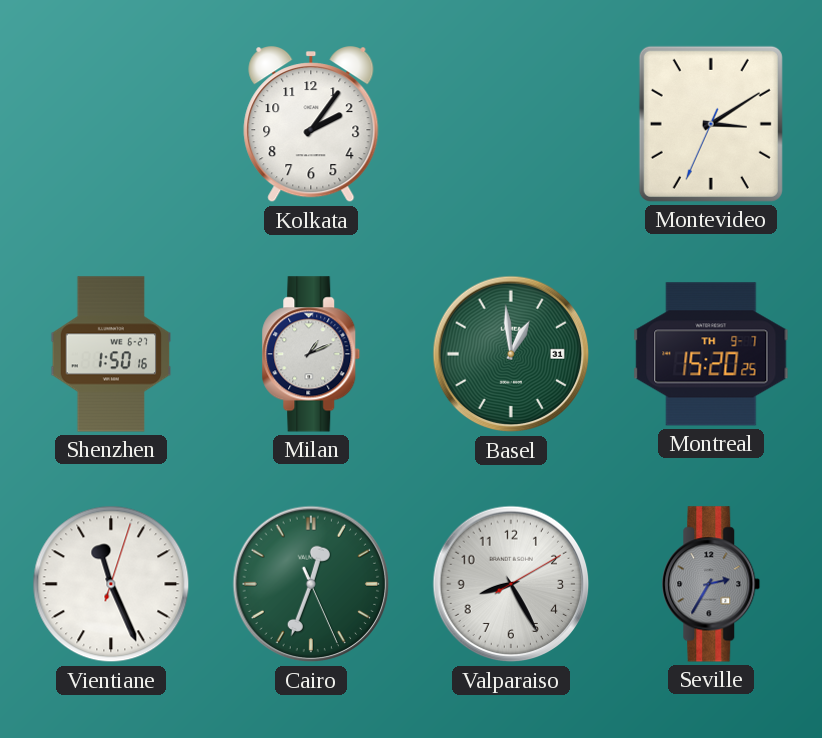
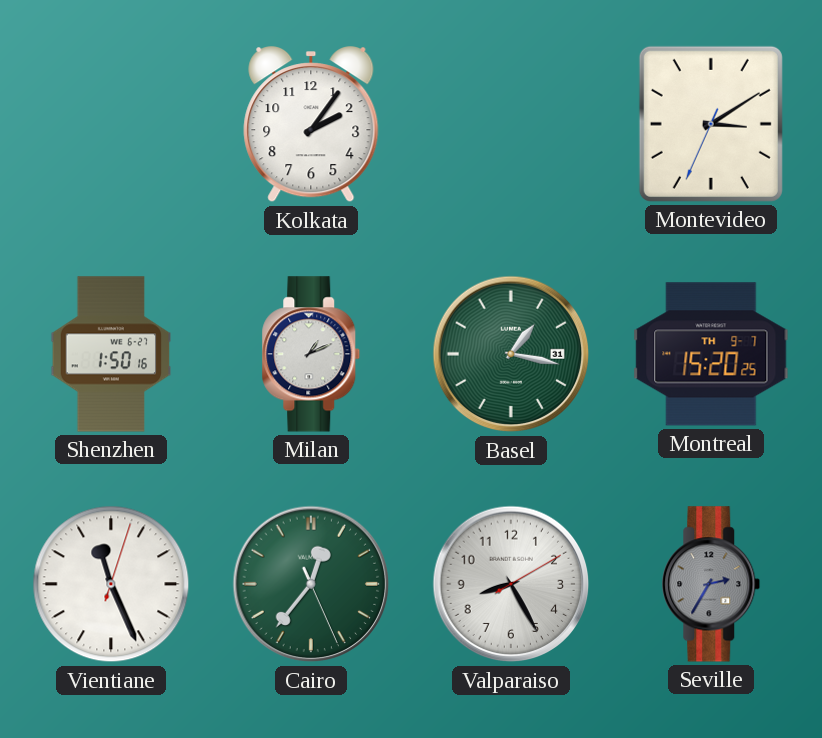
Basel: 12:59 -> 1:17 (511, 354)
Cairo: 12:33 -> 12:36 (311, 584)
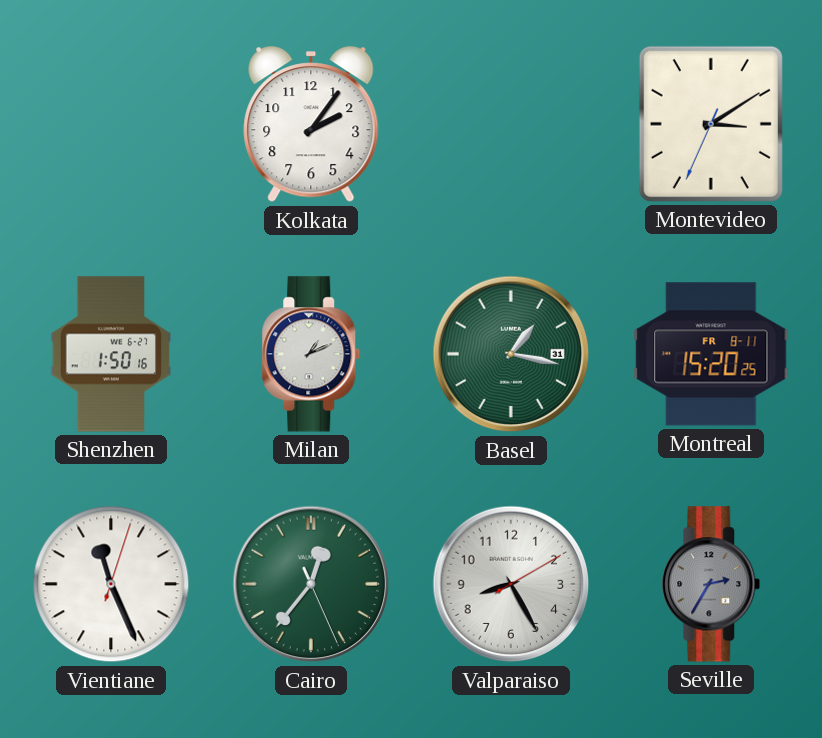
Montreal date: TH 9-7 -> FR 8-11 (711, 354)
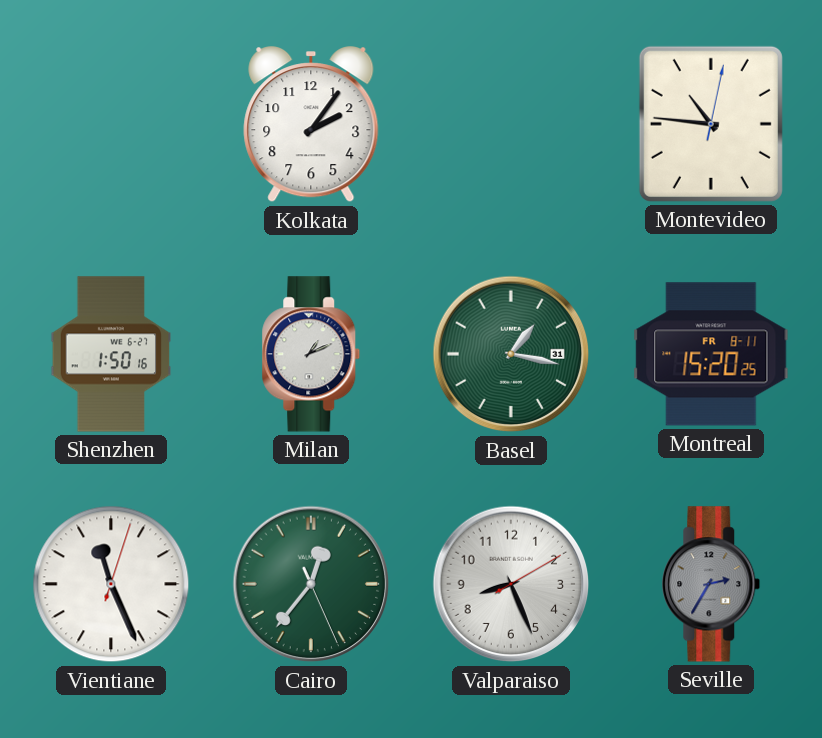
Montevideo: 3:09 -> 10:46 (711, 124)
Valparaiso: 8:25 -> 8:26 (511, 584)
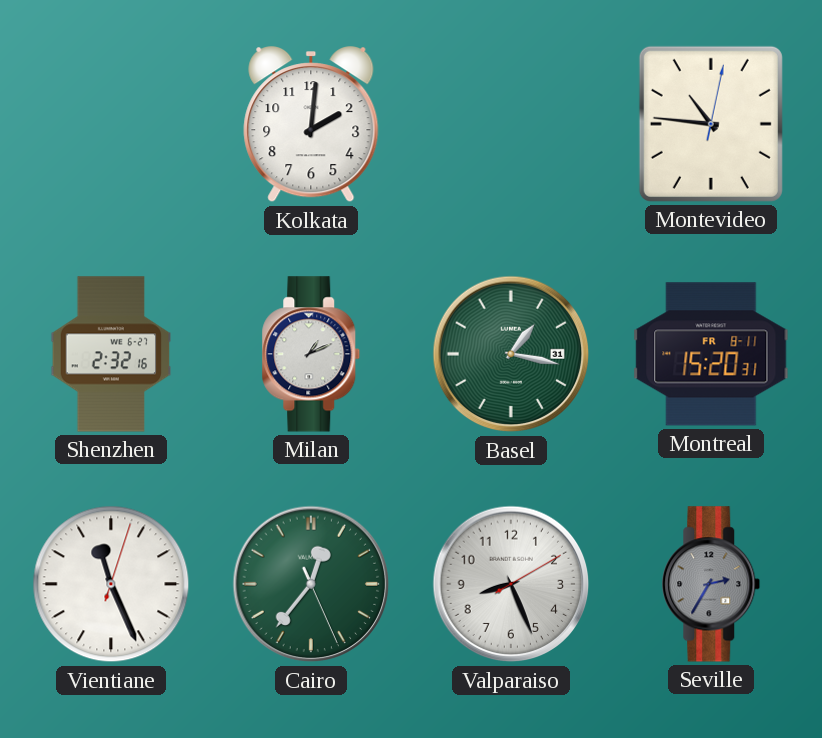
Kolkata: 2:06 -> 2:01 (311, 125)
Shenzhen: 1:50 -> 2:32 (111, 354)
Montreal: 15:20:25 -> 15:20:31 (711, 354)
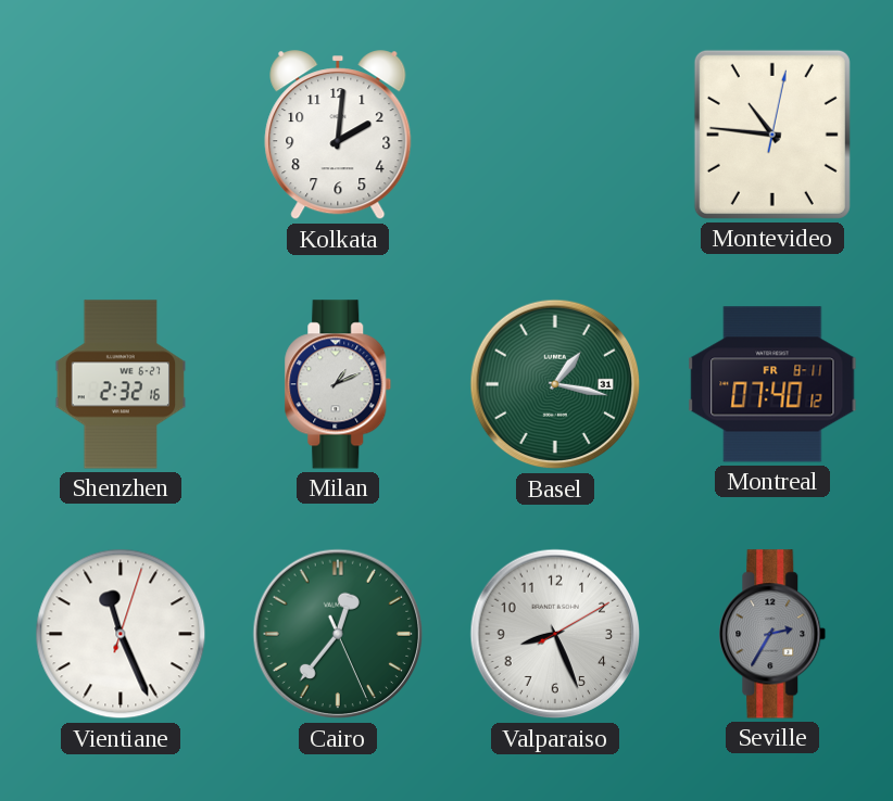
Montreal: 15:20 -> 07:40 (772, 384)
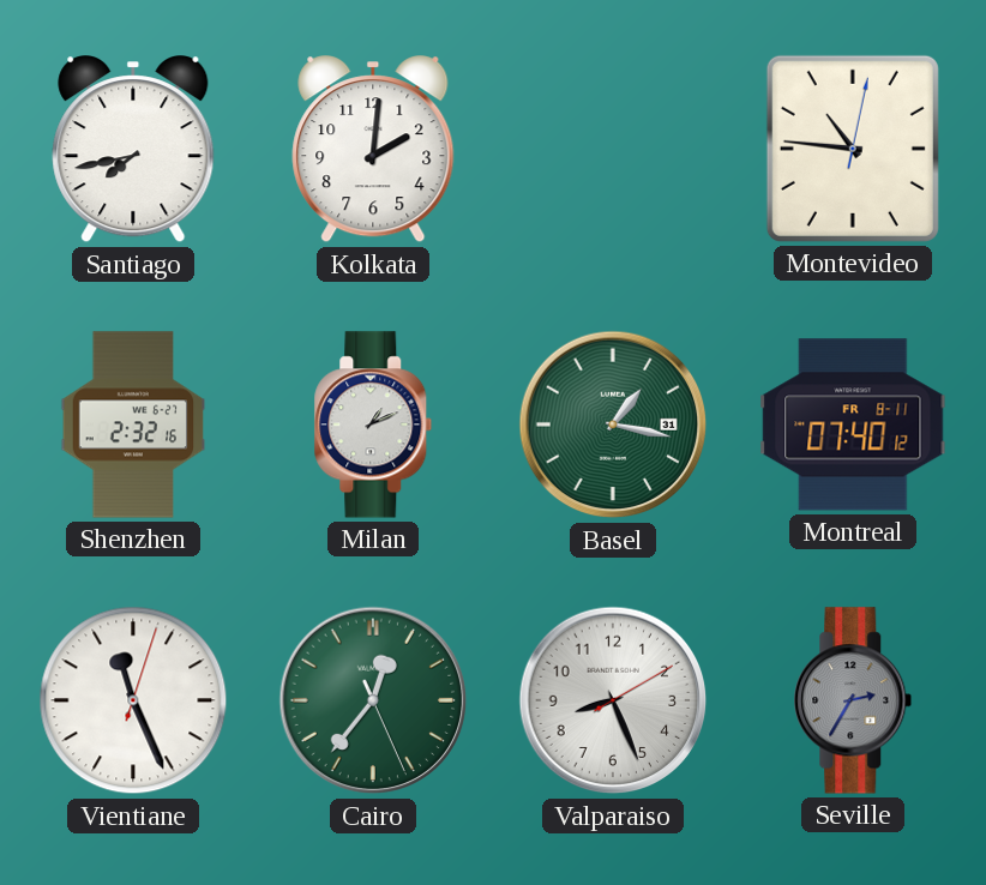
Santiago: none -> 7:43 (133, 150)
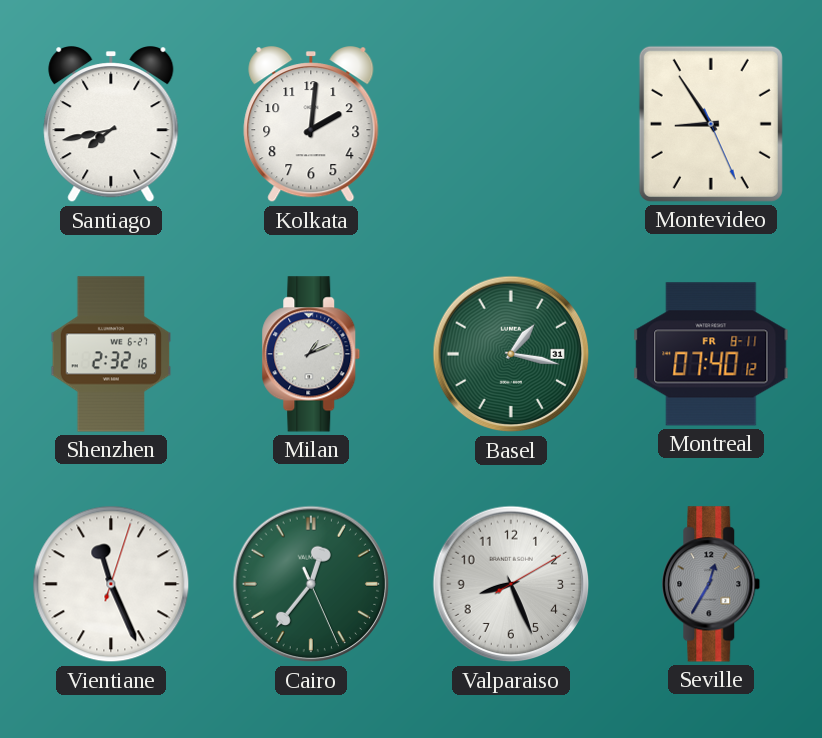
Montevideo: 10:46 -> 8:54 (711, 124)
Seville: 2:35 -> 12:35 (711, 584)
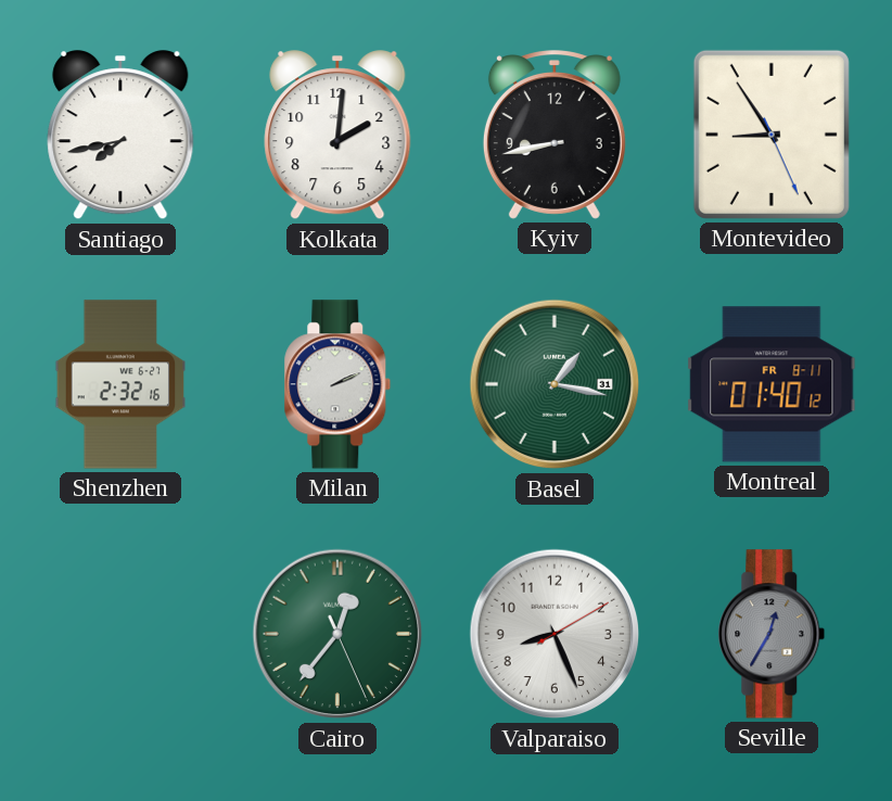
Kyiv: none -> 8:43 (555, 135)
Milan: 1:11 -> 2:11 (337, 384)
Montreal: 07:40 -> 01:40 (772, 384)
Vientiane: 11:26 -> none (111, 584)
